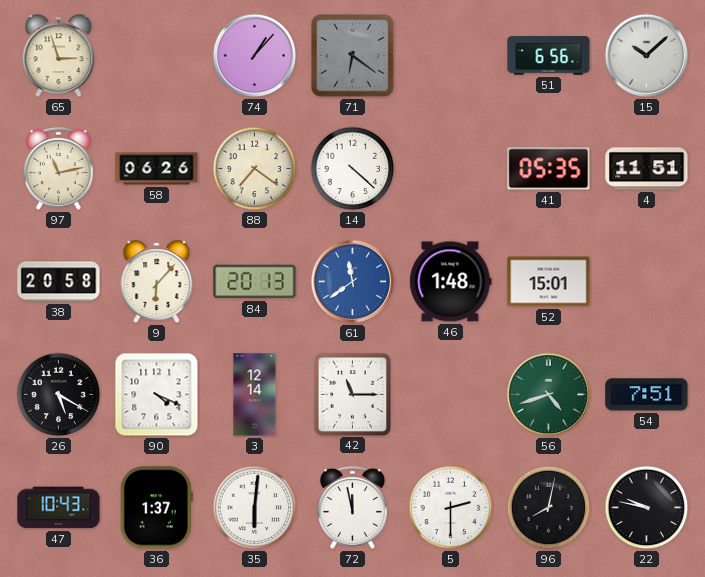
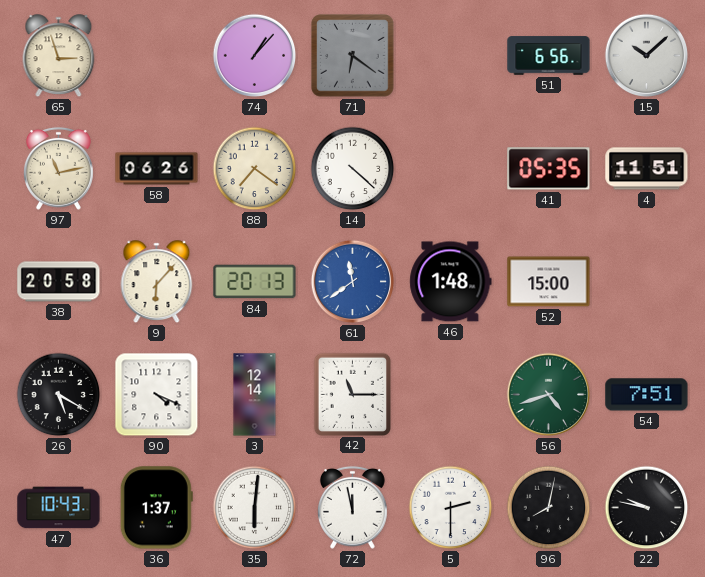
52: 15:01 -> 15:00 (549, 282)
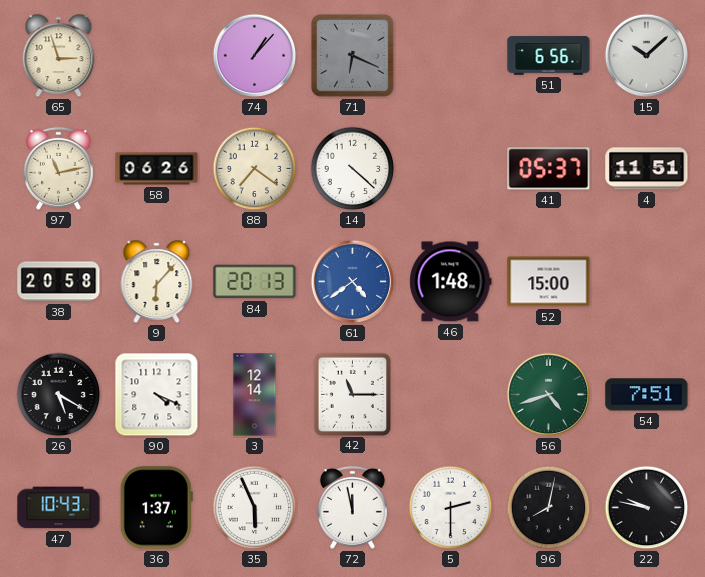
71: 6:21 -> 6:19 (353, 56)
41: 05:35 -> 05:37 (549, 169)
61: 11:39 -> 4:39 (353, 282)
35: 6:01 -> 5:56 (255, 508)
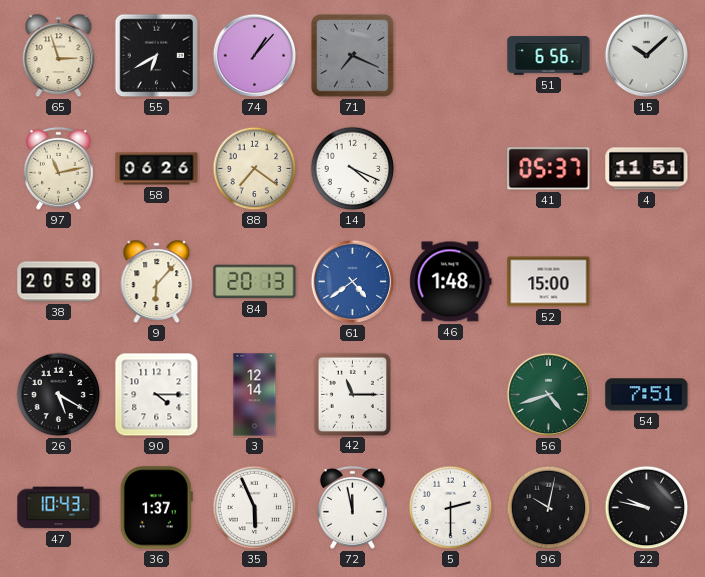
55: none -> 6:40 (157, 56)
71: 6:19 -> 7:19 (353, 56)
14: 4:22 -> 4:19 (353, 169)
90: 4:19 -> 4:15 (157, 395)
96: 8:02 -> 10:02 (549, 508)
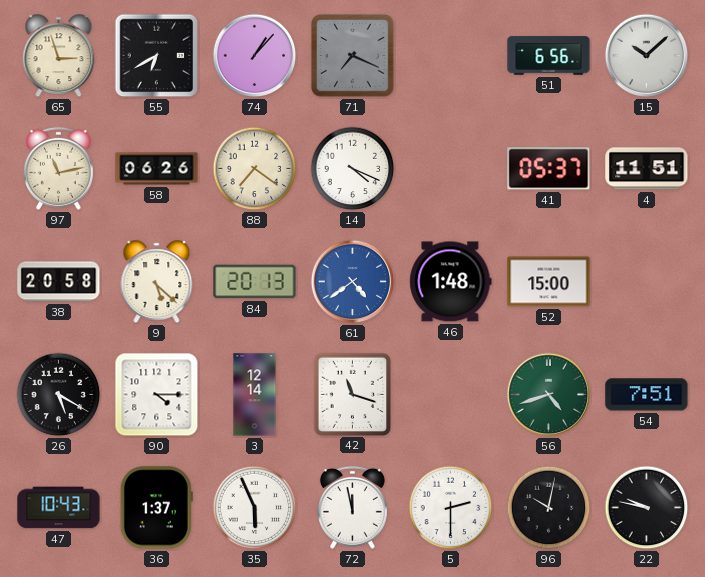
9: 6:07 -> 5:22 (157, 282)
42: 11:15 -> 11:18 (352, 394)
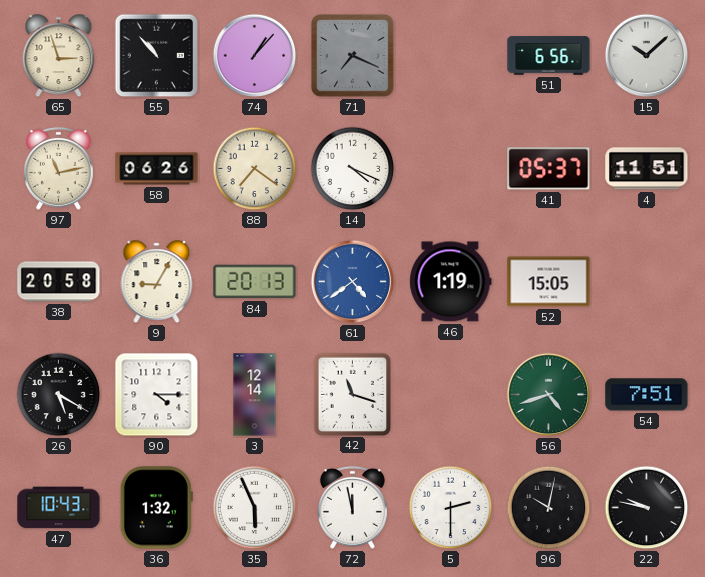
55: 6:40 -> 10:53 (157, 56)
9: 5:22 -> 9:05 (157, 282)
46: 1:48 -> 1:19 (451, 282)
52: 15:00 -> 15:05 (549, 282)
36: 1:37 -> 1:32 (156, 508)
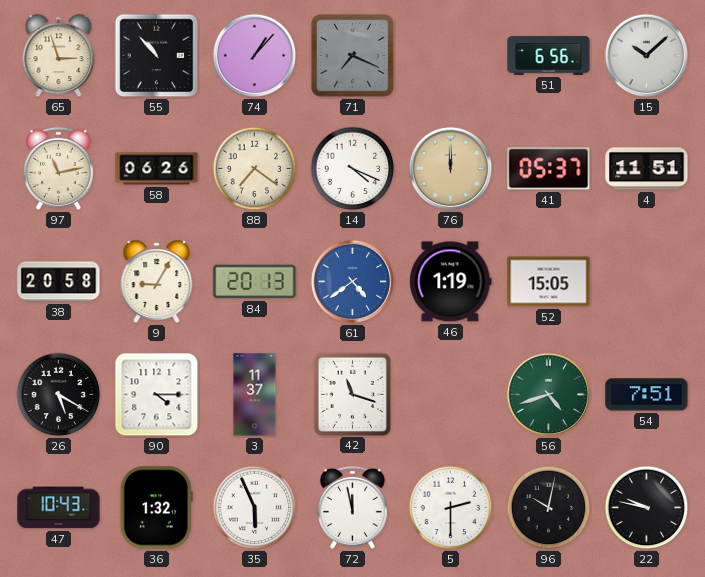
76: none -> 12:00 (451, 169)
3: 12:14 -> 11:37 (255, 395)
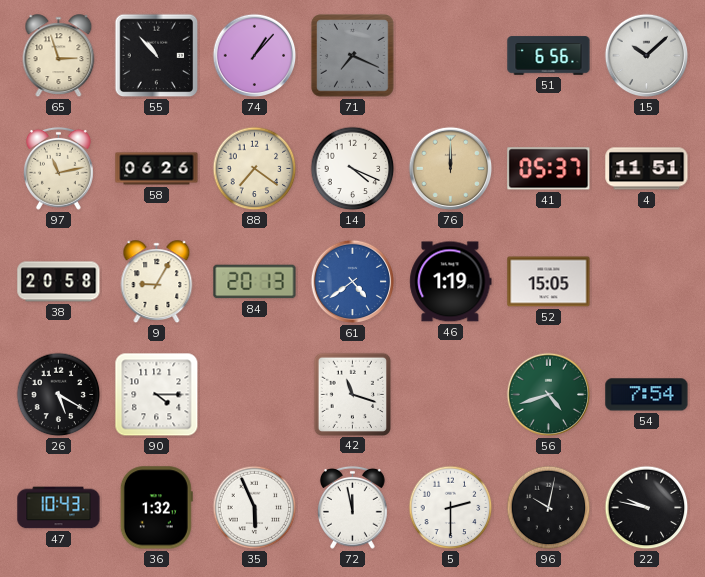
3: 11:37 -> none (255, 395)
54: 7:51 -> 7:54 (647, 395)
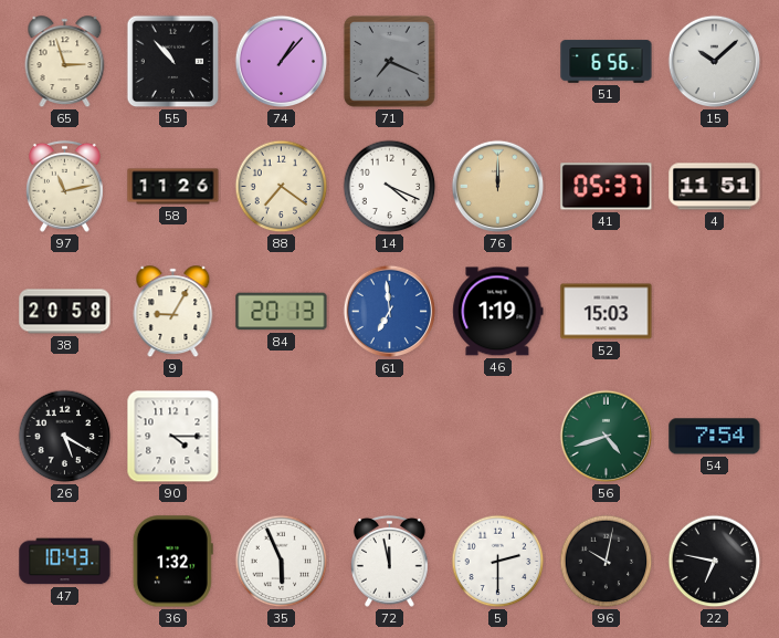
58: 06:26 -> 11:26 (173, 187)
61: 4:39 -> 6:59 (390, 312)
52: 15:05 -> 15:03 (607, 312)
42: 11:18 -> none (352, 394)
22: 9:47 -> 6:47 (715, 562)
